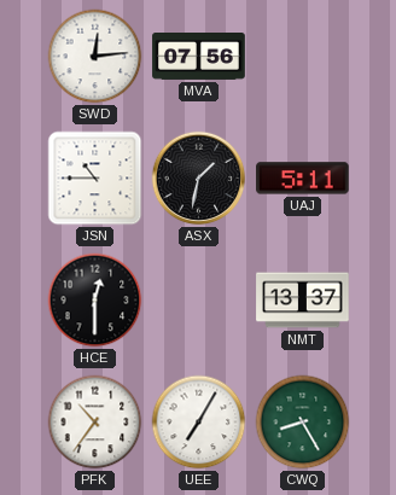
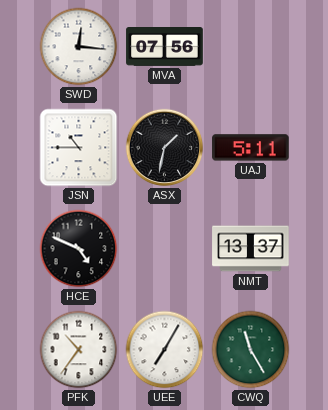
SWD: 12:14 -> 12:16 (79, 47)
HCE: 12:30 -> 4:49 (79, 249)
CWQ: 8:25 -> 11:25 (251, 350)
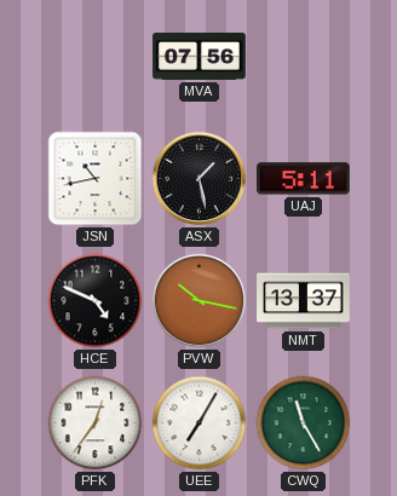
SWD: 12:16 -> none (79, 47)
JSN: 10:45 -> 10:43 (96, 179)
ASX: 1:32 -> 1:28 (200, 179)
PVW: none -> 10:17 (200, 301)
PFK: 10:36 -> 12:36 (96, 423)
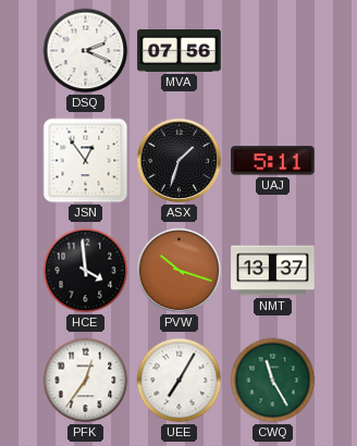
DSQ: none -> 2:19 (86, 51)
JSN: 10:43 -> 12:54 (86, 161)
ASX: 1:28 -> 1:33 (180, 161)
HCE: 4:49 -> 3:59 (86, 271)
PVW: 10:17 -> 10:18 (180, 271)
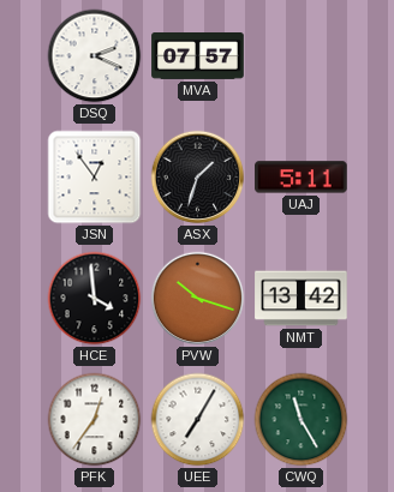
MVA: 07:56 -> 07:57 (198, 56)
NMT: 13:37 -> 13:42 (302, 299)
